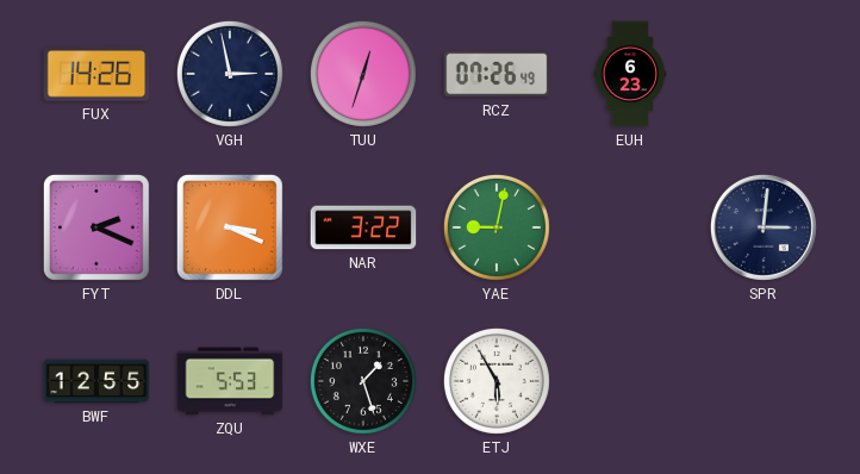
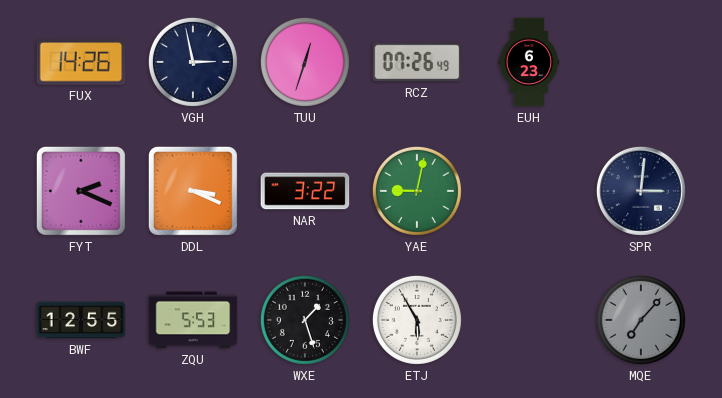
MQE: none -> 7:07 (641, 320)
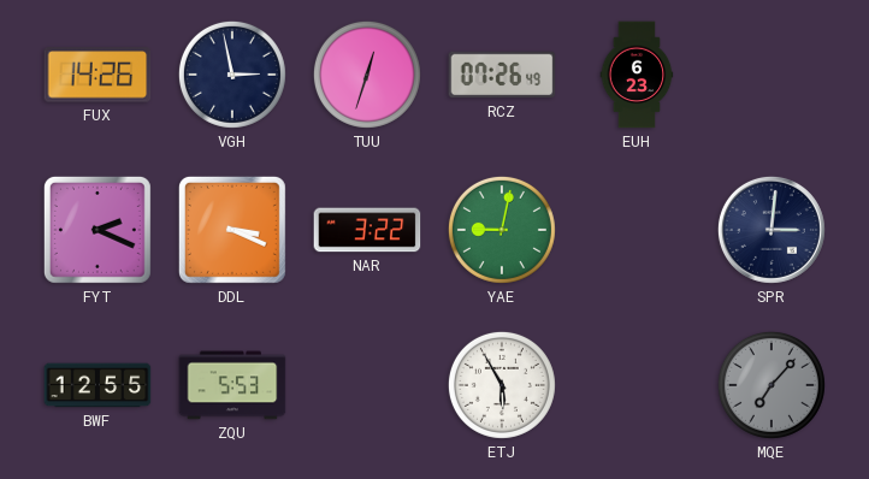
WXE: 1:27 -> none (305, 320)
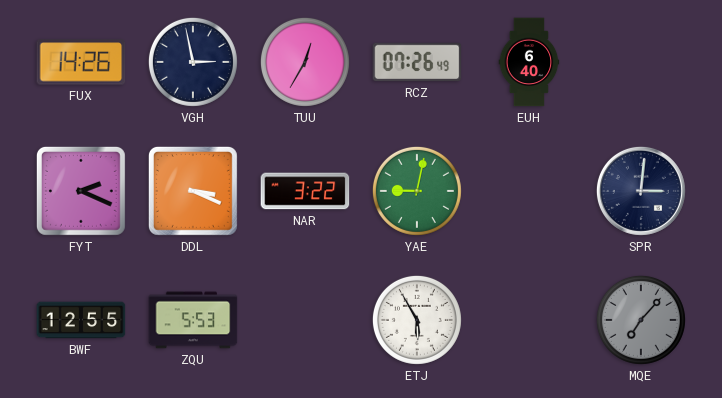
TUU: 12:33 -> 12:35 (305, 62)
EUH: 6:23 -> 6:40 (529, 62)
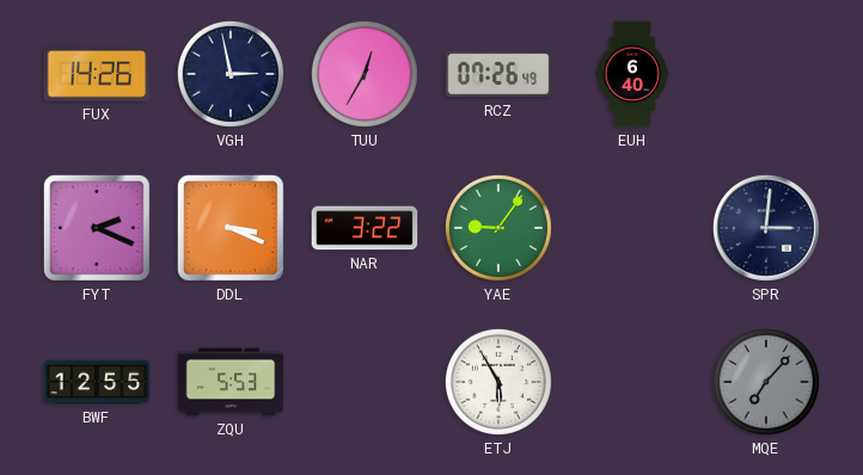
YAE: 9:02 -> 9:06 (498, 228)
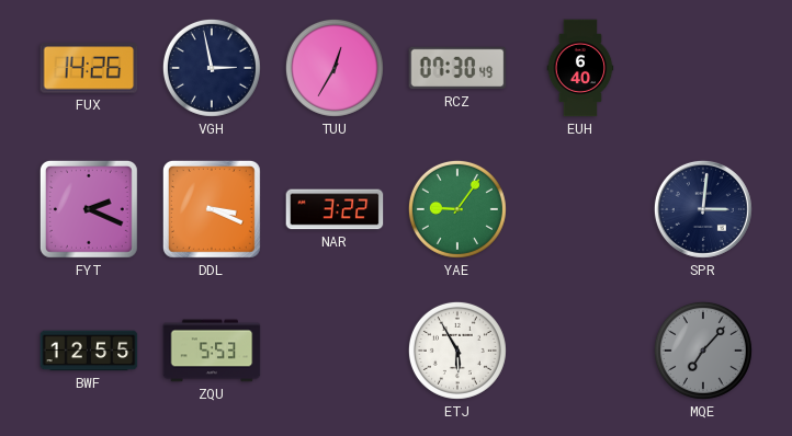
RCZ: 07:26 -> 07:30 (457, 68)
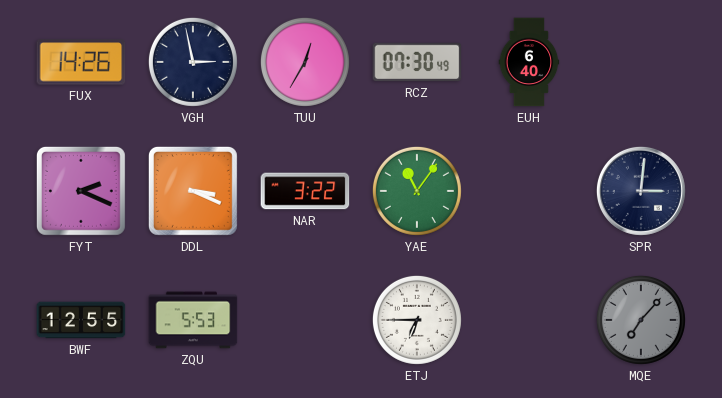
YAE: 9:06 -> 11:06 (417, 191)
ETJ: 5:55 -> 6:45 (417, 320)
